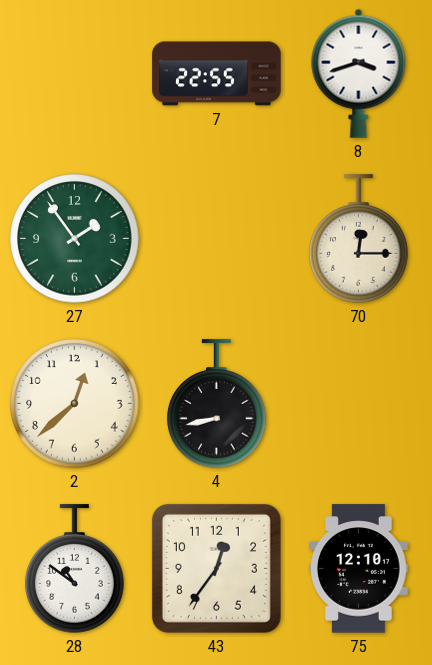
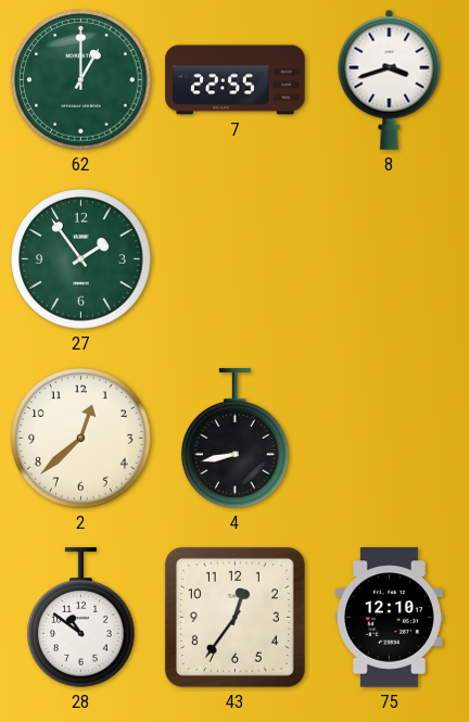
62: none -> 1:00 (81, 80)
70: 12:15 -> none (359, 239)
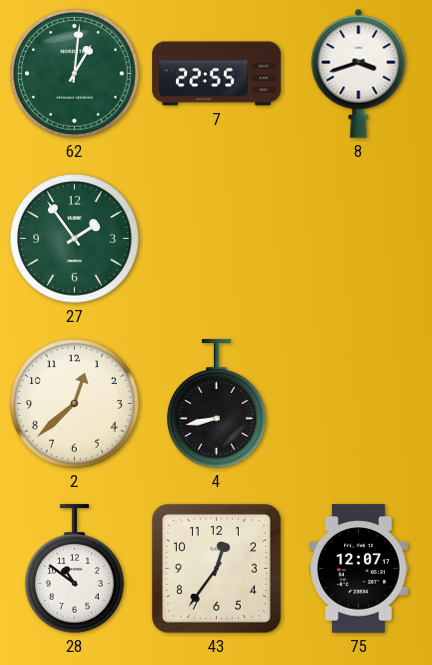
62: 1:00 -> 1:01 (75, 74)
75: 12:10 -> 12:07 (359, 569)
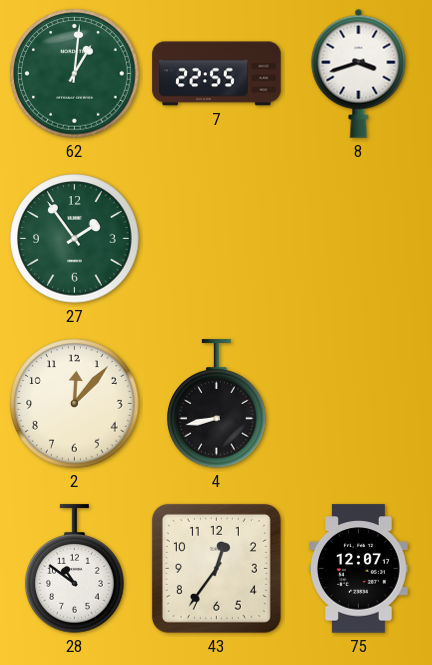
2: 12:38 -> 12:07 (75, 404)
